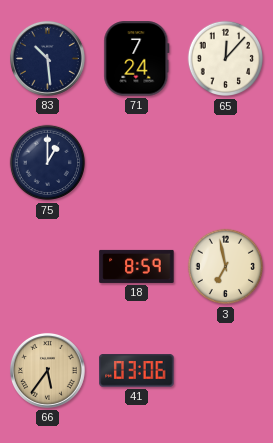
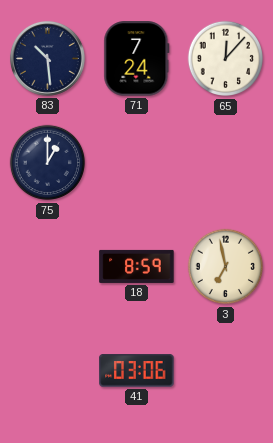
66: 5:36 -> none (47, 370)
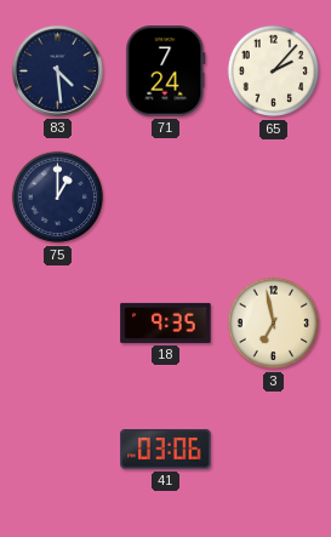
83: 10:29 -> 4:29 (57, 70)
65: 12:07 -> 2:07 (274, 72)
18: 8:59 -> 9:35 (166, 322)
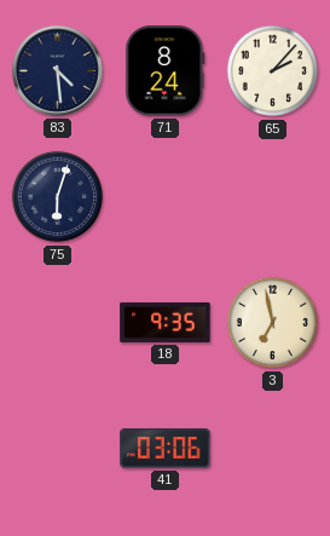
71: 7:24 -> 8:24 (166, 71)
75: 1:00 -> 6:03 (58, 197)
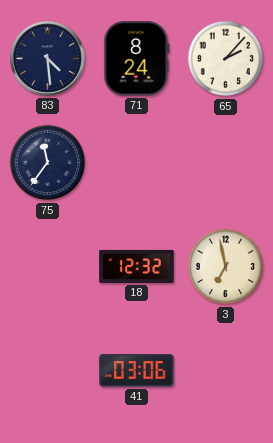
75: 6:03 -> 11:36 (48, 163)
18: 9:35 -> 12:32 (137, 266)
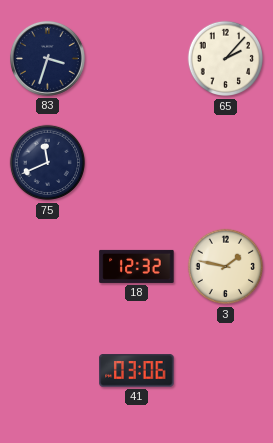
83: 4:29 -> 3:33 (47, 58)
71: 8:24 -> none (137, 59)
75: 11:36 -> 11:41 (48, 163)
3: 6:58 -> 1:47 (226, 267)
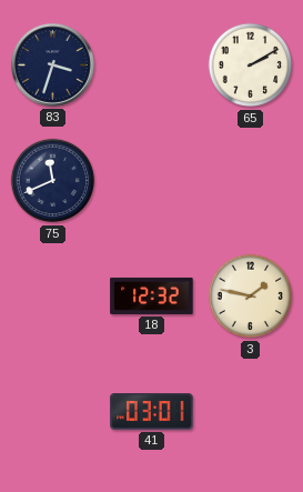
65: 2:07 -> 2:10 (251, 66)
41: 03:06 -> 03:01 (152, 412)
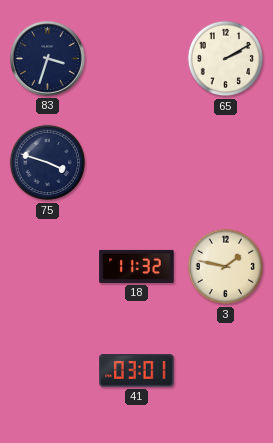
75: 11:41 -> 3:48 (48, 163)
18: 12:32 -> 11:32 (137, 266)
